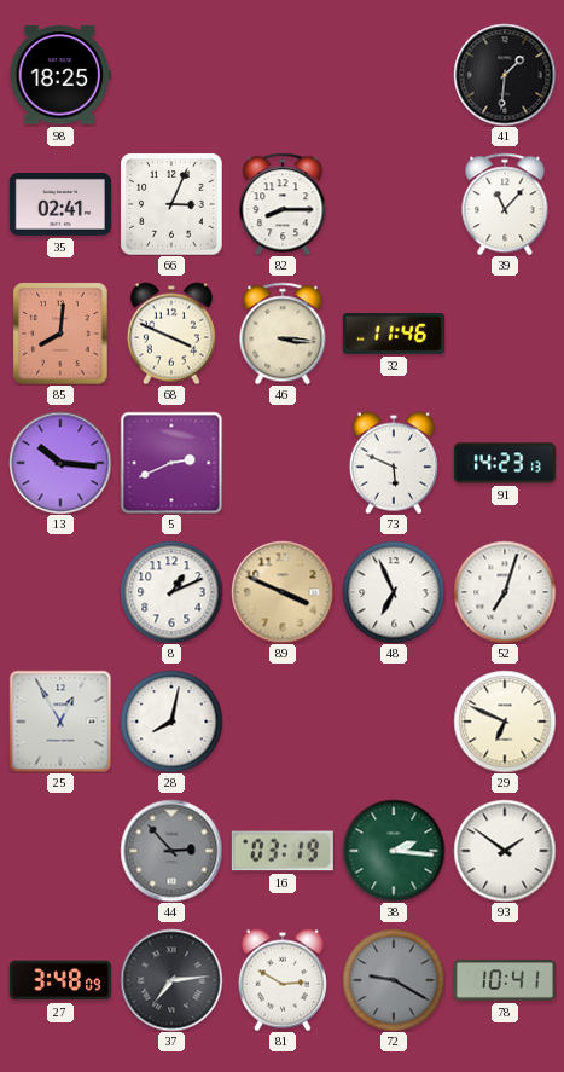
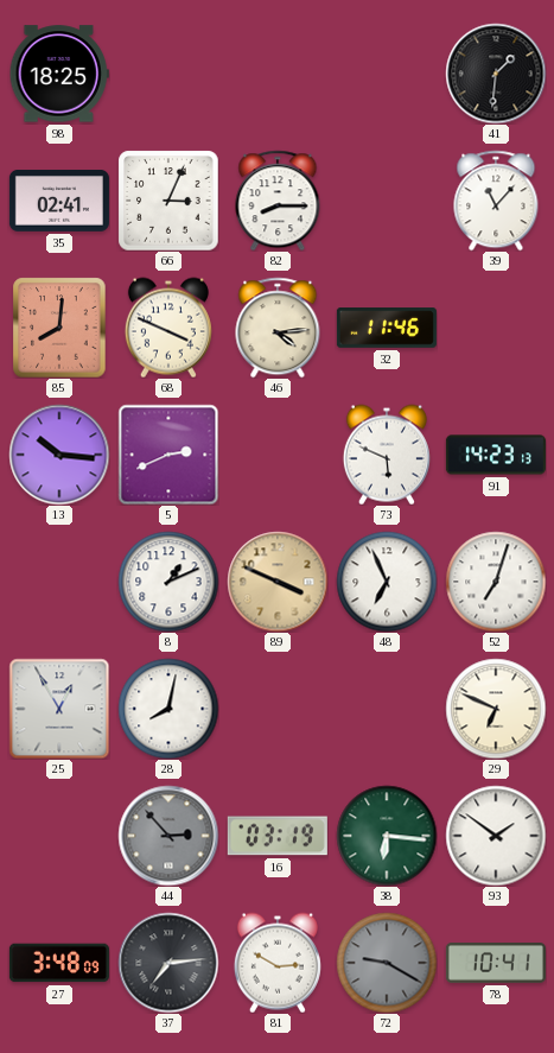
46: 3:16 -> 4:14 (278, 328)
38: 2:16 -> 6:16 (387, 836)
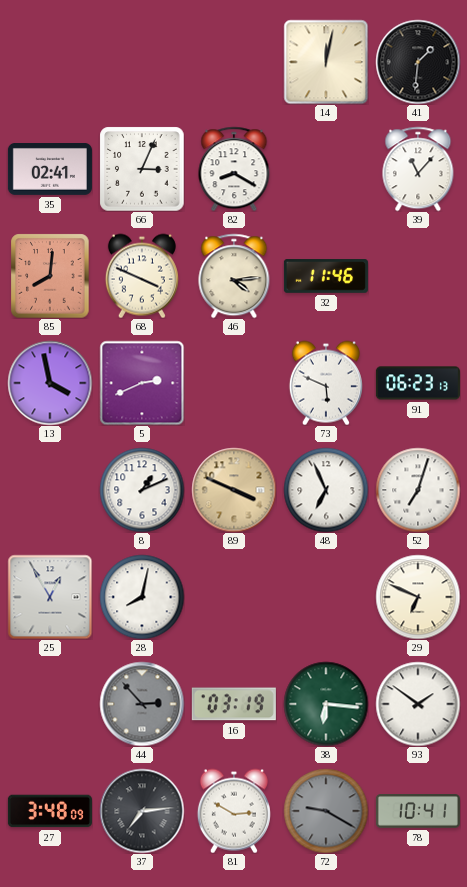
98: 18:25 -> none (59, 74)
14: none -> 12:02 (326, 62)
82: 8:15 -> 8:20 (234, 169)
13: 10:16 -> 3:58 (50, 383)
91: 14:23 -> 06:23 (418, 383)
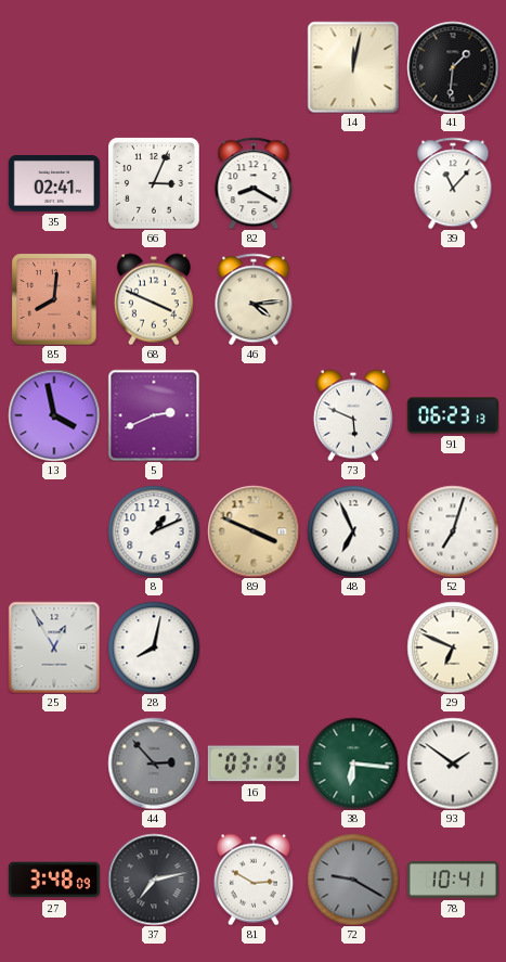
32: 11:46 -> none (326, 276)
37: 7:14 -> 7:13 (154, 880)
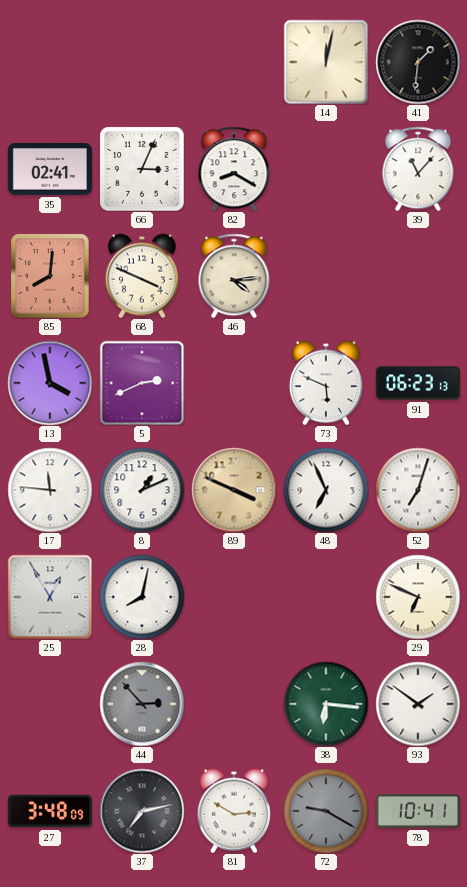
17: none -> 11:46 (50, 490)
16: 03:19 -> none (254, 764)
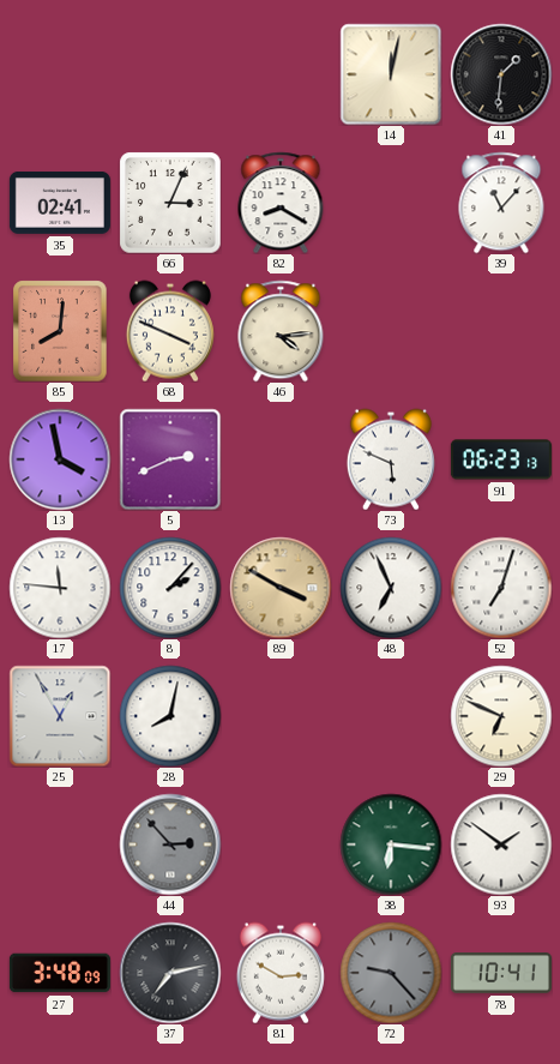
8: 1:11 -> 2:07 (170, 588)
89: 3:49 -> 3:50 (281, 588)
72: 9:20 -> 9:23 (391, 973)
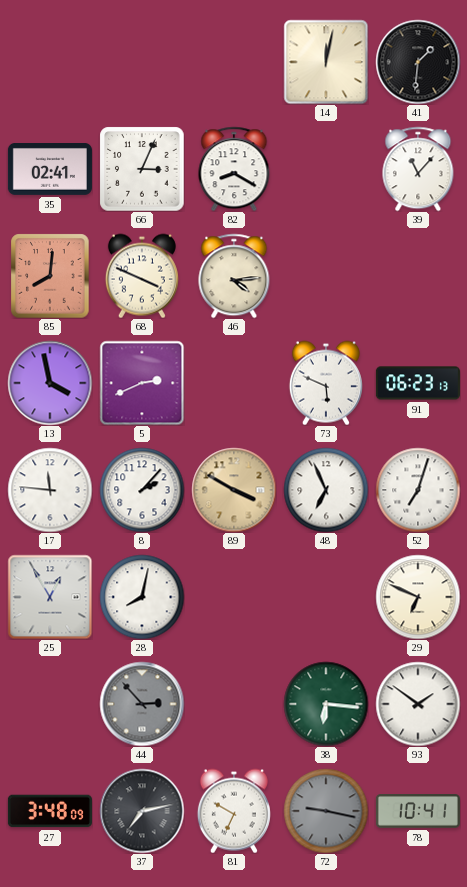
81: 2:50 -> 6:50 (234, 811)
72: 9:23 -> 9:17 (326, 811)
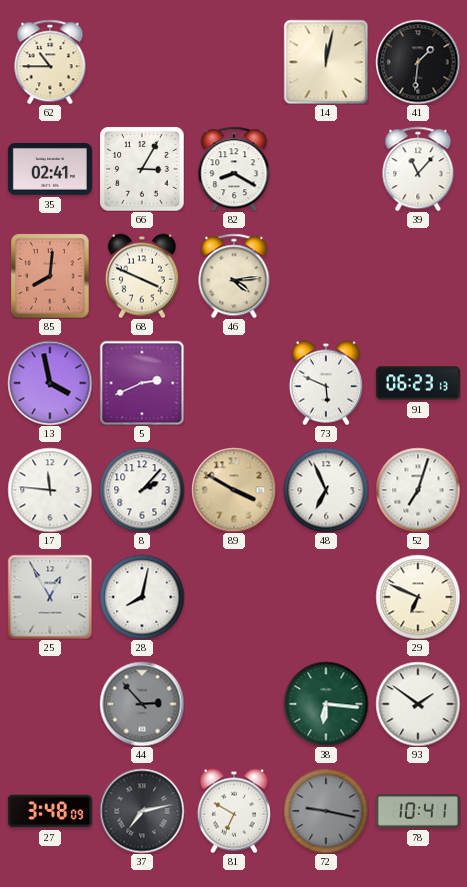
62: none -> 10:45 (50, 62)
66: 3:04 -> 3:05 (142, 169)
